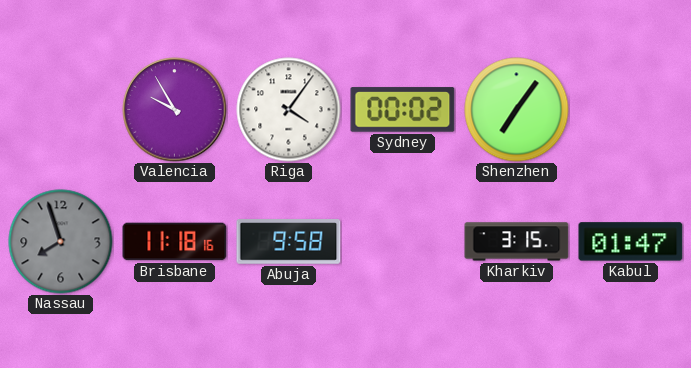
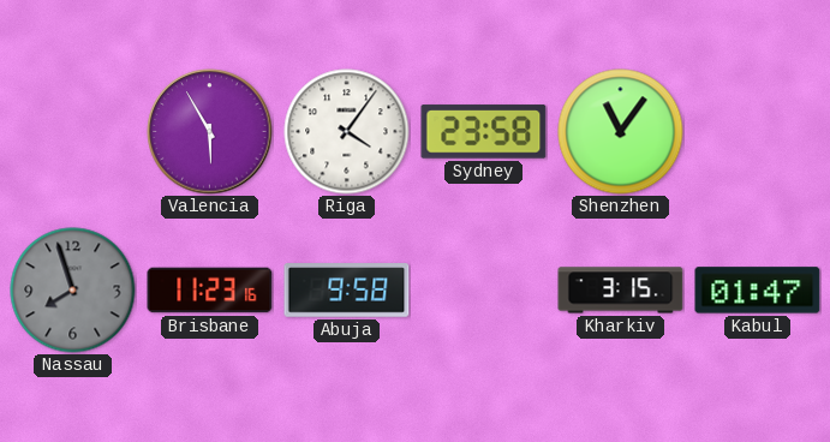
Valencia: 9:55 -> 5:55 (210, 132)
Sydney: 00:02 -> 23:58 (484, 132)
Shenzhen: 7:06 -> 11:06 (621, 132)
Brisbane: 11:18 -> 11:23 (210, 291)
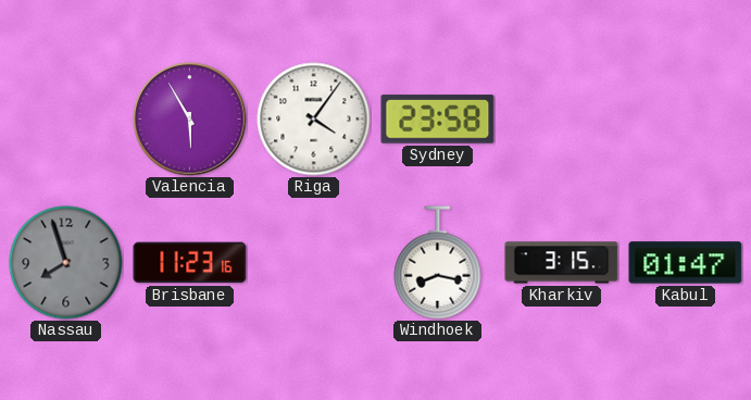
Shenzhen: 11:06 -> none (621, 132)
Abuja: 9:58 -> none (347, 291)
Windhoek: none -> 8:17 (438, 263)
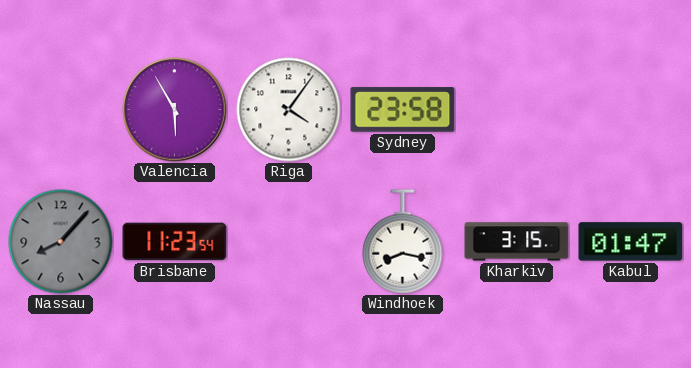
Nassau: 7:57 -> 8:07 (61, 242)
Brisbane: 11:23:16 -> 11:23:54 (175, 242)
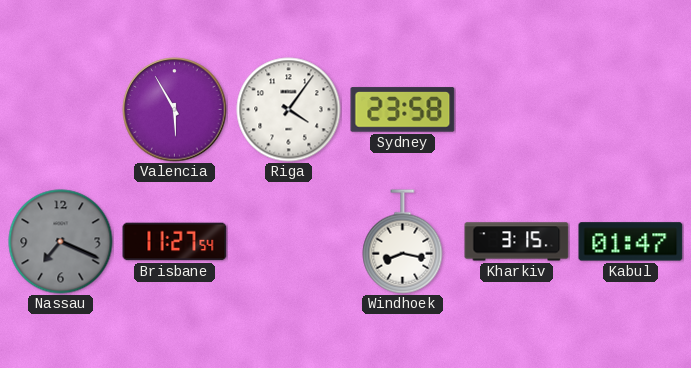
Nassau: 8:07 -> 7:19 (61, 242)
Brisbane: 11:23 -> 11:27 (175, 242)
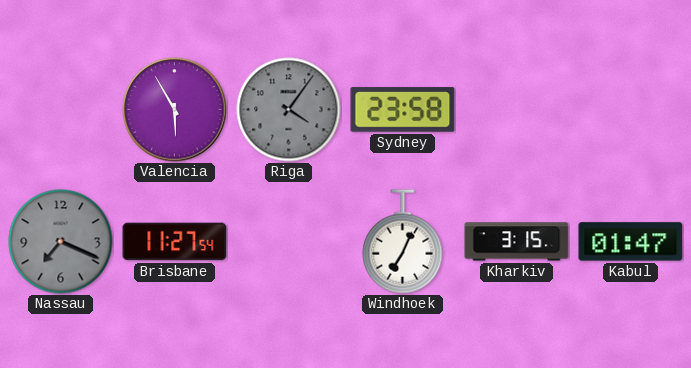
Riga dial: white -> grey (289, 110)
Windhoek: 8:17 -> 7:04 (403, 242)
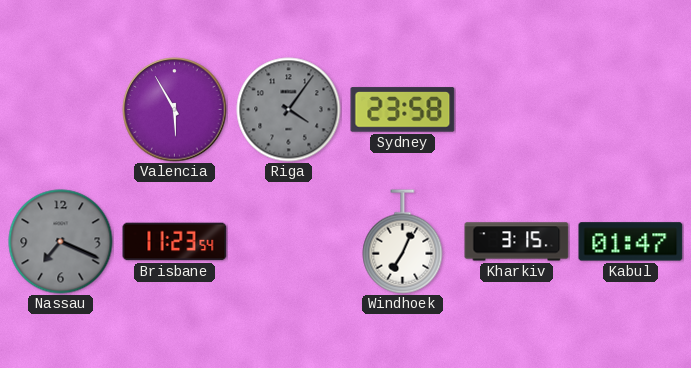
Brisbane: 11:27 -> 11:23 (175, 242)
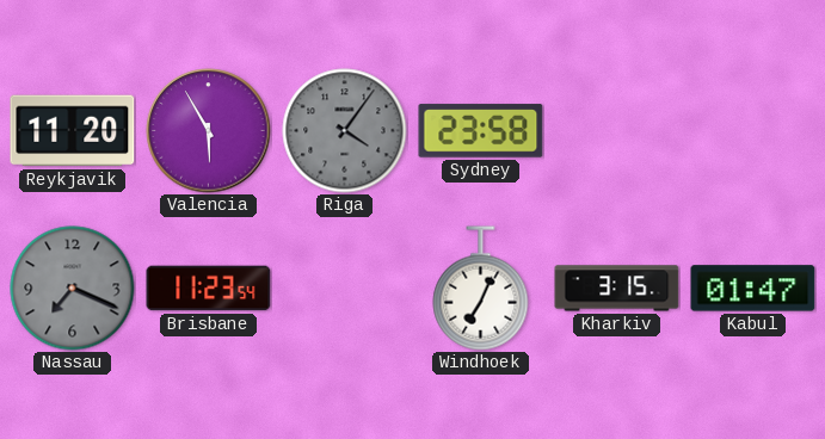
Reykjavik: none -> 11:20 (73, 131)
